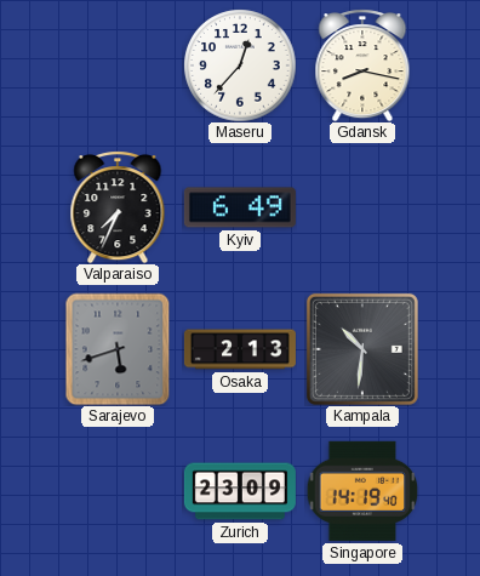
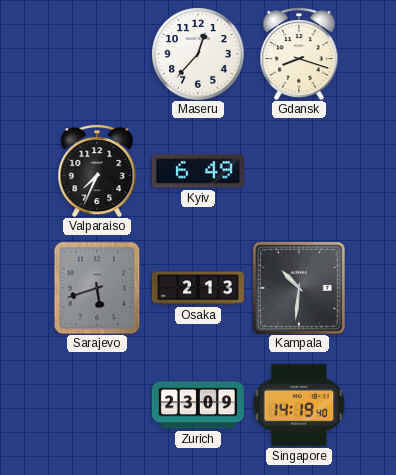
Gdansk: 8:17 -> 8:18 (299, 54)
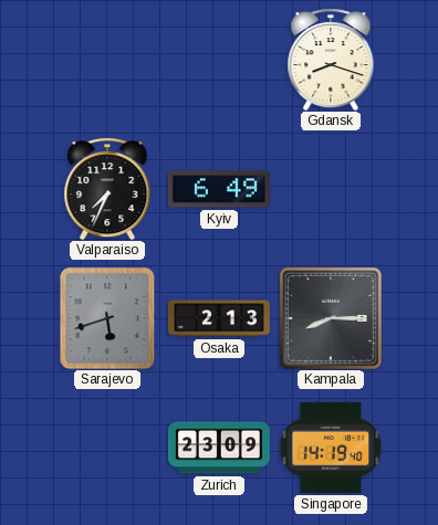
Maseru: 12:37 -> none (198, 54)
Kampala: 10:31 -> 8:15 (331, 318)
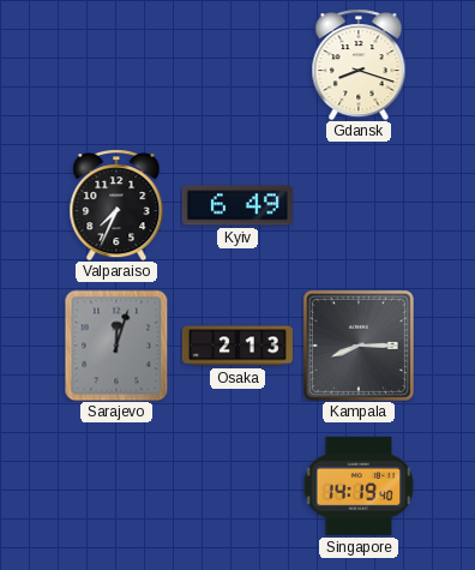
Sarajevo: 5:42 -> 12:03 (116, 346)
Zurich: 23:09 -> none (219, 448)
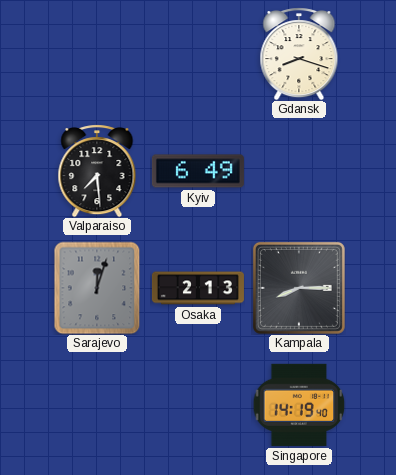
Valparaiso: 7:34 -> 7:29 (97, 171)
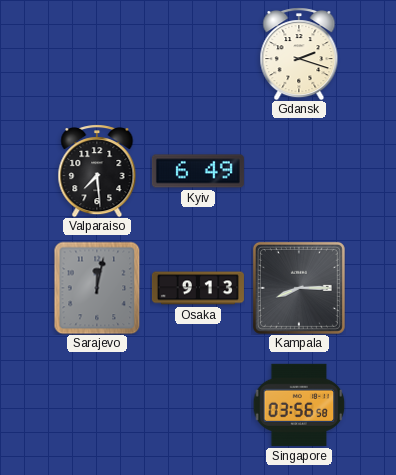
Gdansk: 8:18 -> 2:18 (299, 54)
Sarajevo: 12:03 -> 12:02 (97, 288)
Osaka: 2:13 -> 9:13 (198, 288)
Singapore: 14:19 -> 03:56 (299, 405)
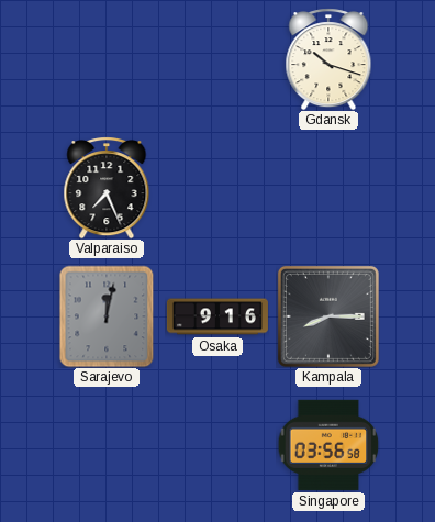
Gdansk: 2:18 -> 10:18 (328, 59)
Valparaiso: 7:29 -> 7:26 (107, 188)
Kyiv: 6:49 -> none (198, 171)
Osaka: 9:13 -> 9:16 (217, 316)
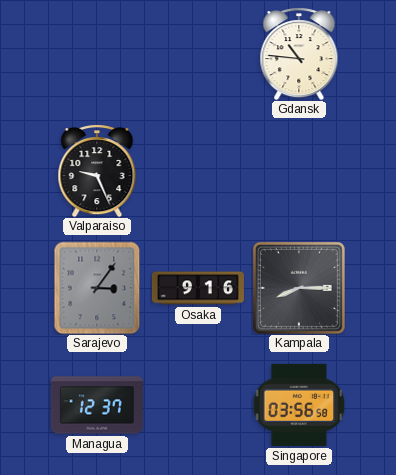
Gdansk: 10:18 -> 10:46 (299, 54)
Valparaiso: 7:26 -> 9:26 (97, 171)
Sarajevo: 12:02 -> 3:06 (97, 288)
Managua: none -> 12:37 (97, 405)
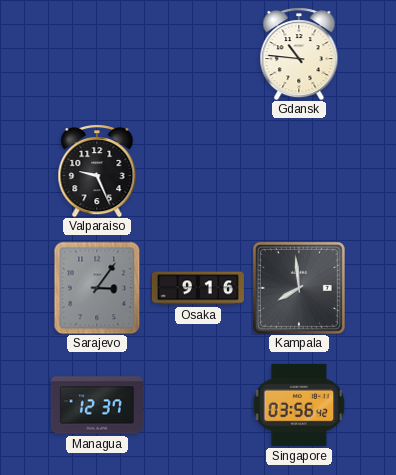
Kampala: 8:15 -> 7:59 (299, 288)
Singapore: 03:56:58 -> 03:56:42 (299, 405)
